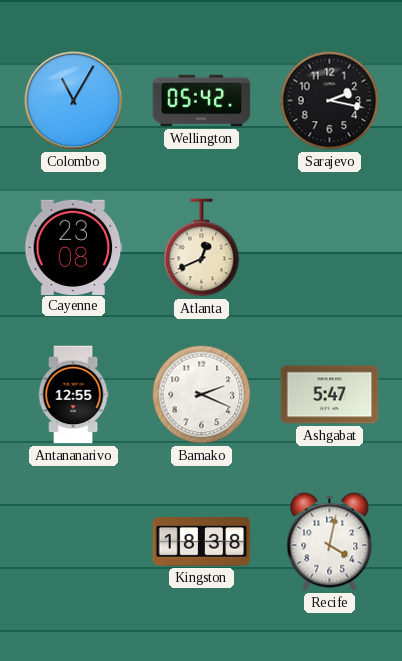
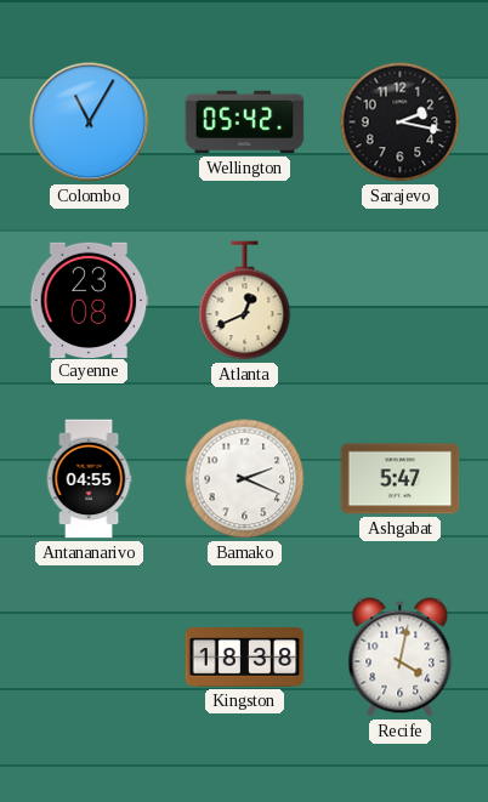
Antananarivo: 12:55 -> 04:55 (89, 479)
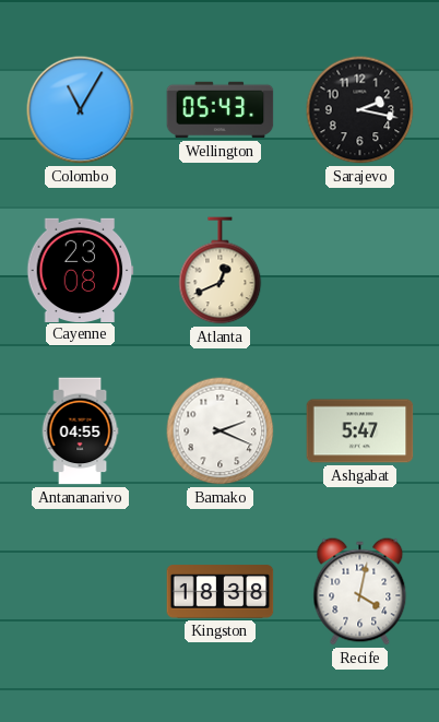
Wellington: 05:42 -> 05:43 (221, 110)
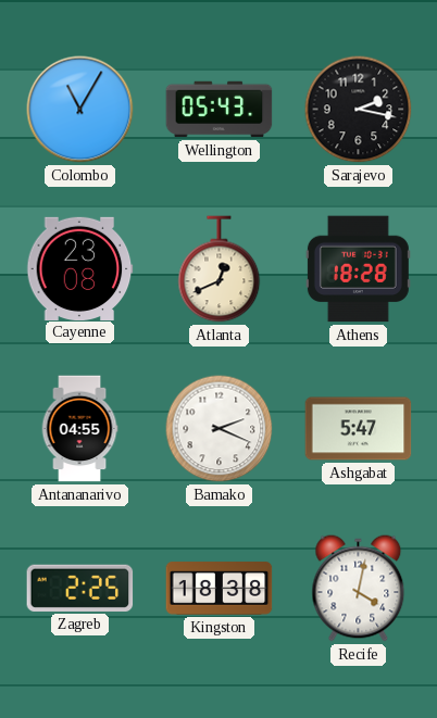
Athens: none -> 18:28 (358, 269)
Zagreb: none -> 2:25 (80, 588)
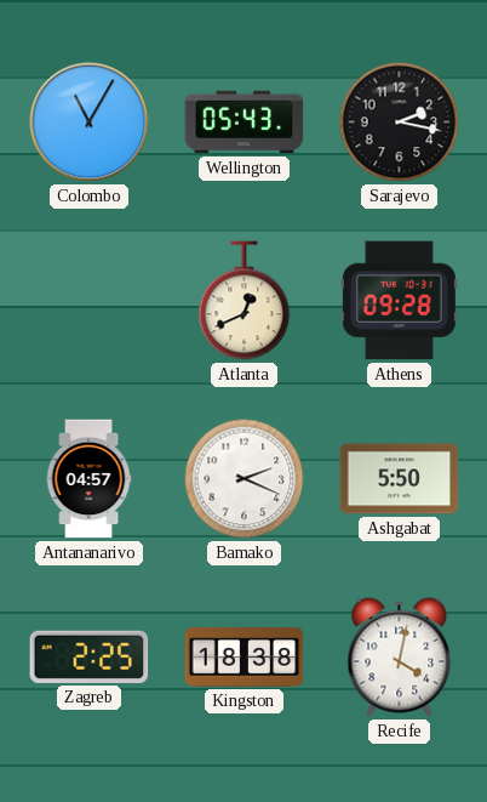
Cayenne: 23:08 -> none (80, 268)
Athens: 18:28 -> 09:28 (399, 301)
Antananarivo: 04:55 -> 04:57 (88, 479)
Ashgabat: 5:47 -> 5:50 (400, 479)
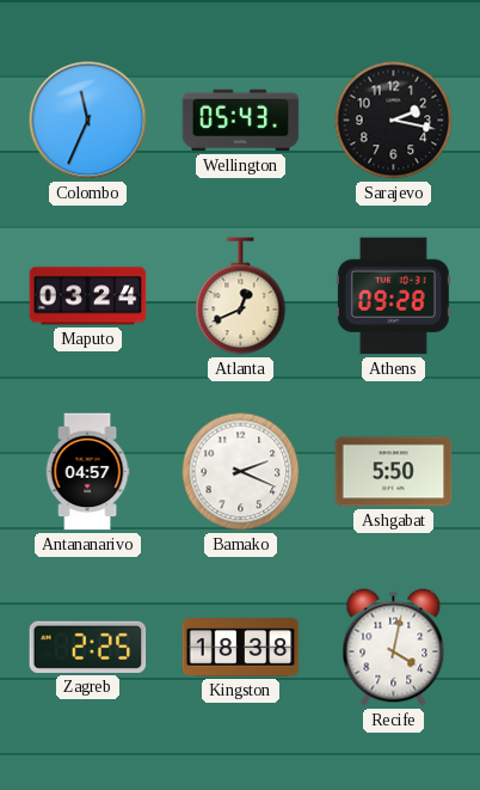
Colombo: 11:05 -> 11:34 (88, 121)
Maputo: none -> 03:24 (88, 296)
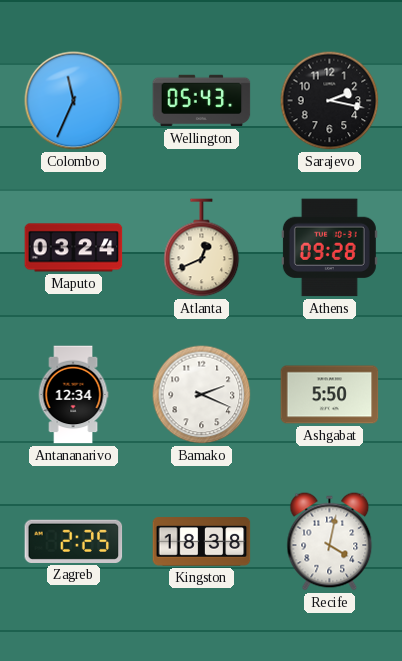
Antananarivo: 04:57 -> 12:34 (73, 395)
